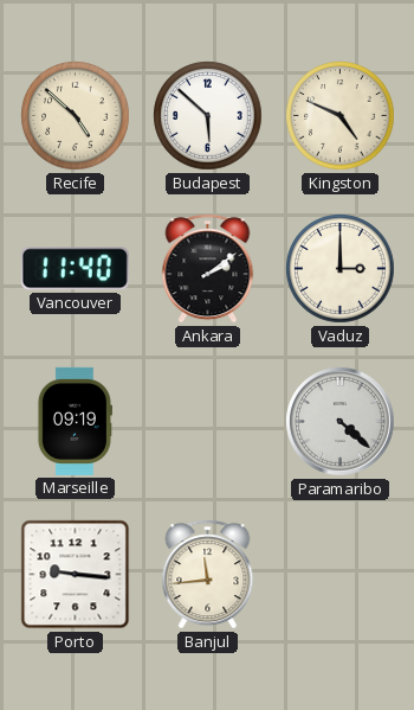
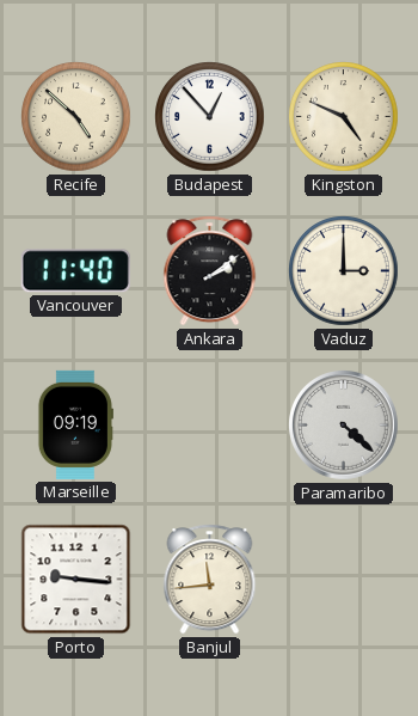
Budapest: 5:52 -> 12:53 (210, 117)
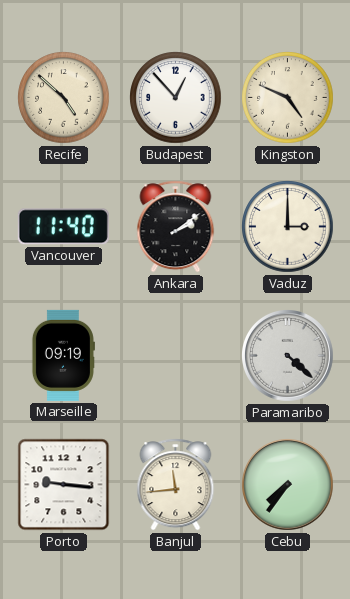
Cebu: none -> 7:36 (288, 485)
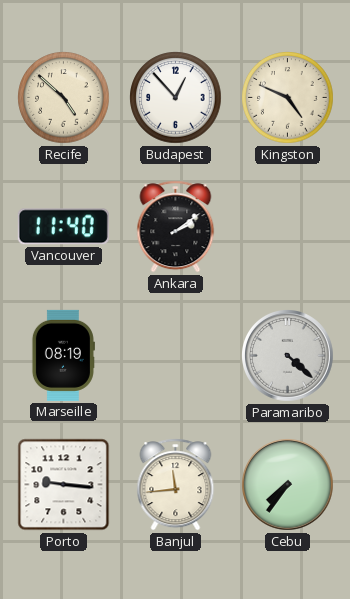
Vaduz: 3:00 -> none (288, 227)
Marseille: 09:19 -> 08:19 (63, 355)
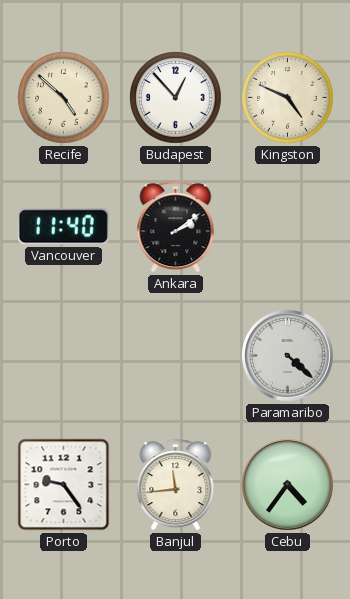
Marseille: 08:19 -> none (63, 355)
Porto: 9:16 -> 9:24 (64, 485)
Cebu: 7:36 -> 4:36 (288, 485)
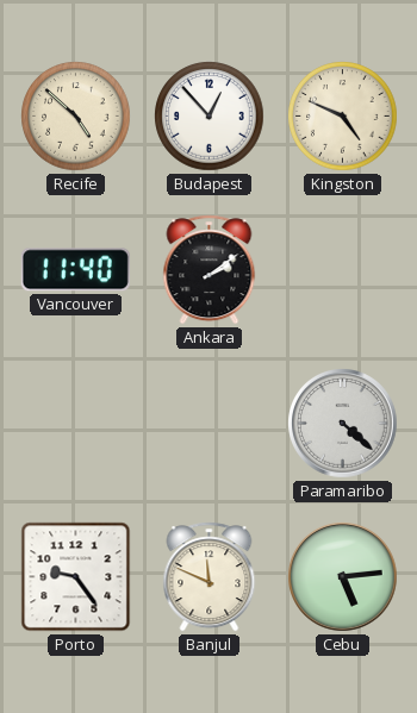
Banjul: 11:44 -> 11:49 (210, 577)
Cebu: 4:36 -> 5:14 (343, 577)
